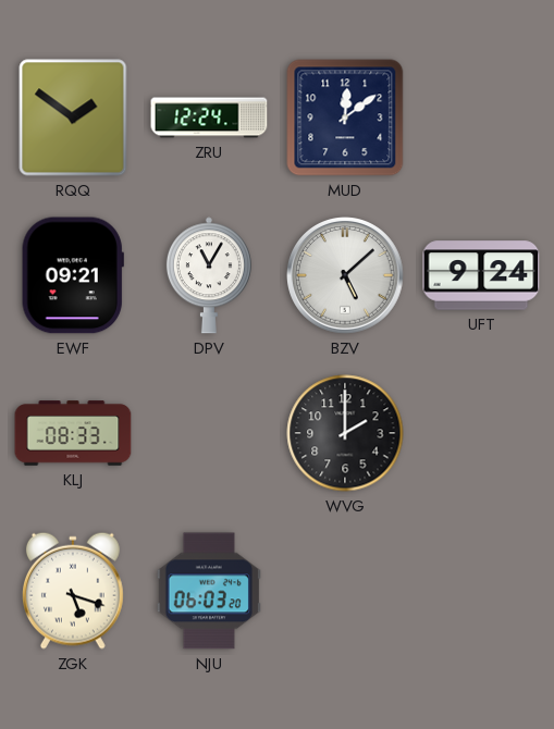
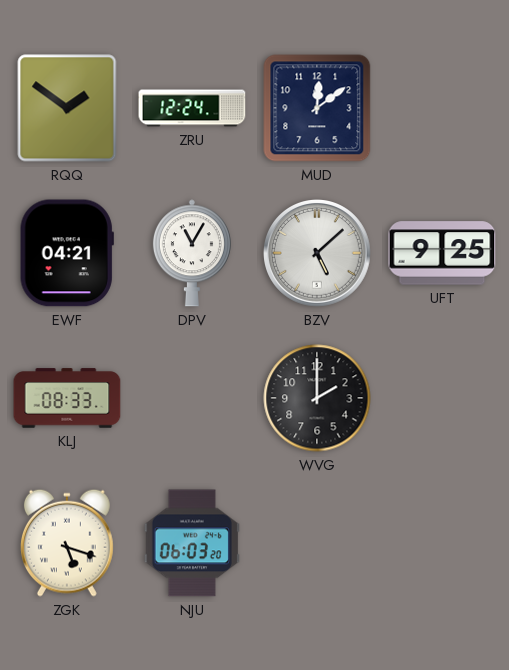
EWF: 09:21 -> 04:21 (67, 253)
UFT: 9:24 -> 9:25 (442, 253)
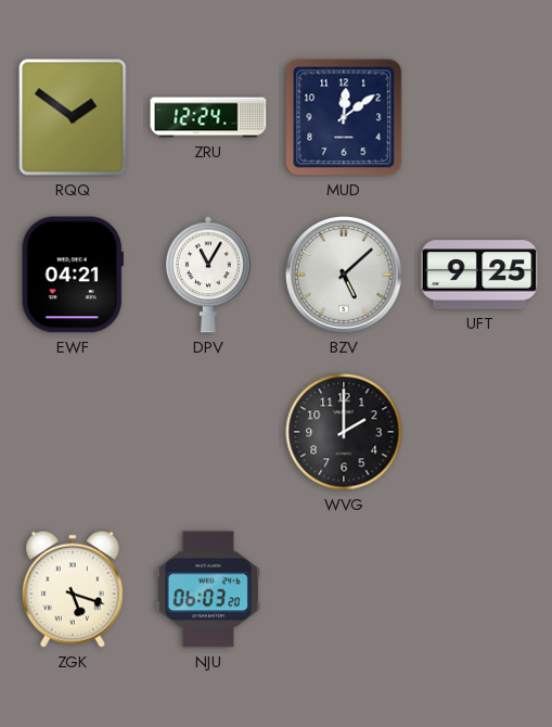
KLJ: 08:33 -> none (67, 398)
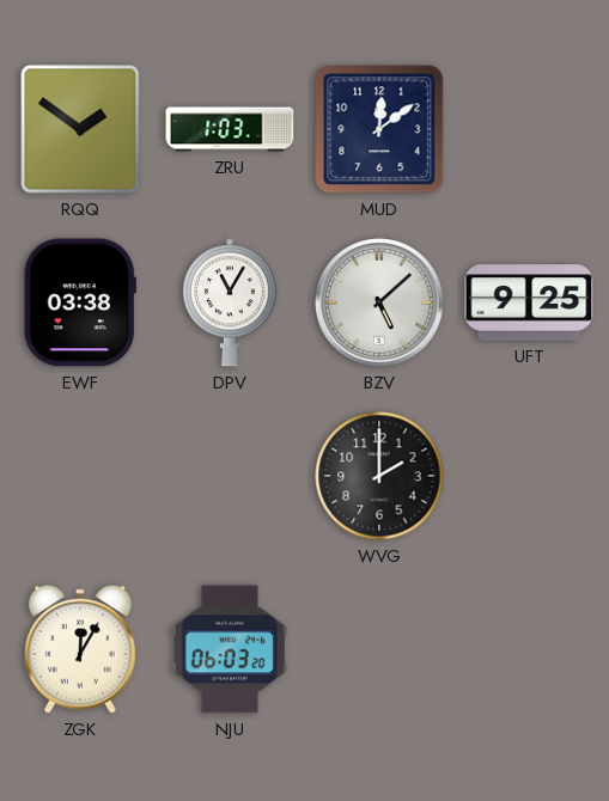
ZRU: 12:24 -> 1:03 (230, 129)
EWF: 04:21 -> 03:38 (80, 302)
ZGK: 5:18 -> 12:05 (80, 649)
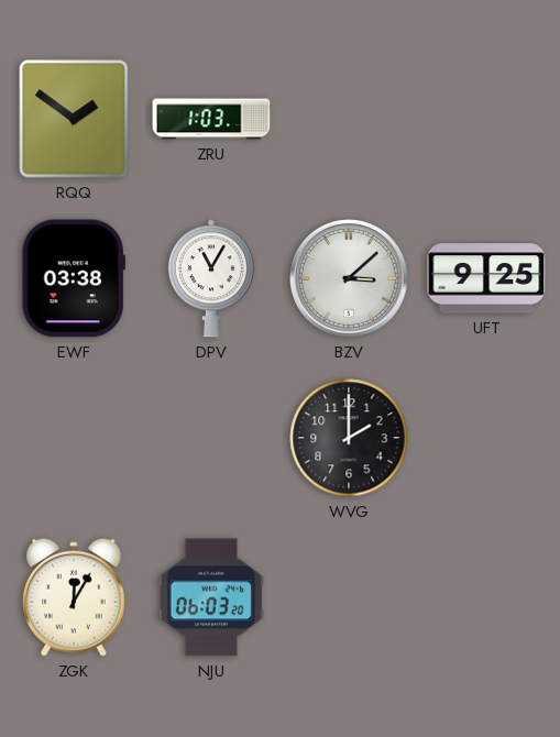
MUD: 12:09 -> none (379, 129)
BZV: 5:08 -> 3:08 (350, 279)
